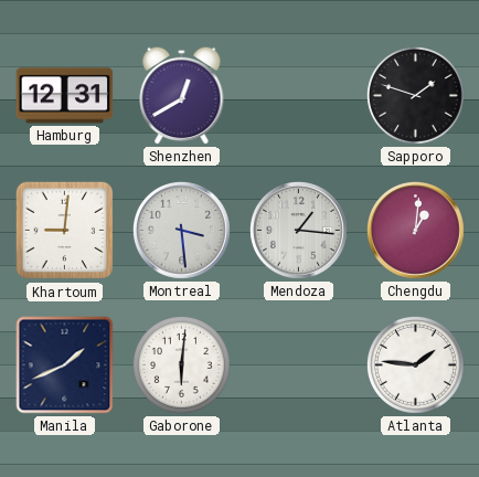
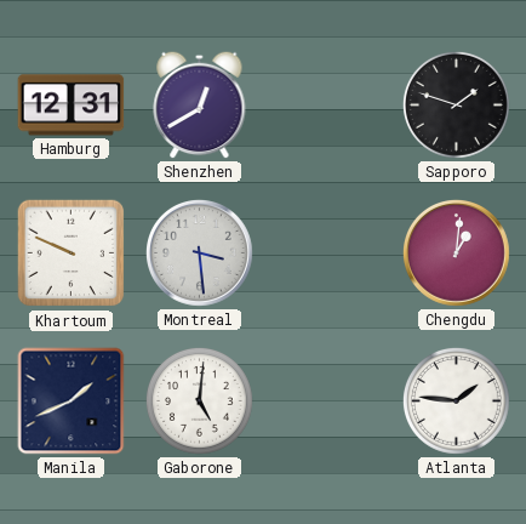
Khartoum: 9:01 -> 9:49 (72, 254)
Mendoza: 1:16 -> none (299, 231)
Gaborone: 6:01 -> 5:01 (199, 400)
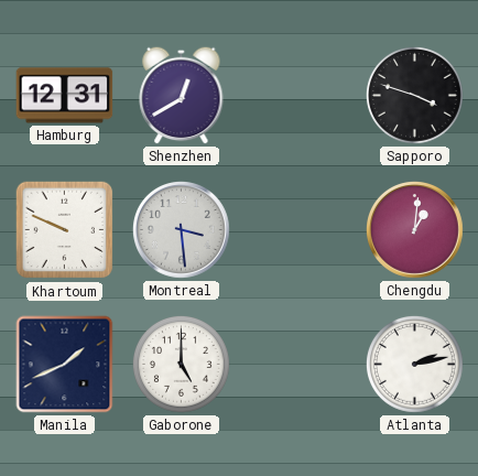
Sapporo: 1:48 -> 3:48 (414, 95)
Gaborone: 5:01 -> 5:00 (181, 364)
Atlanta: 1:46 -> 2:13 (414, 364)
